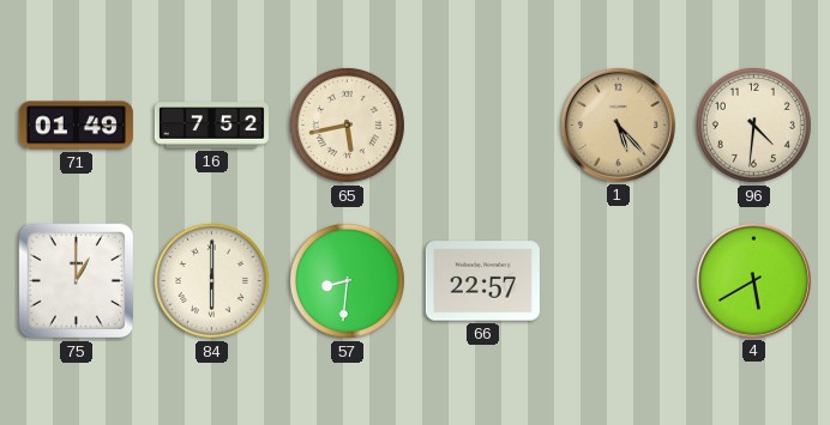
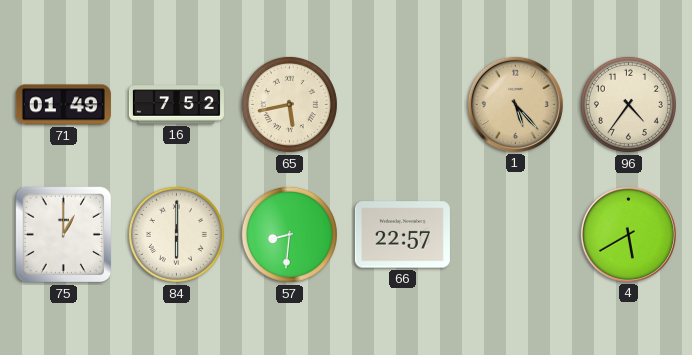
96: 4:31 -> 4:36 (628, 104)
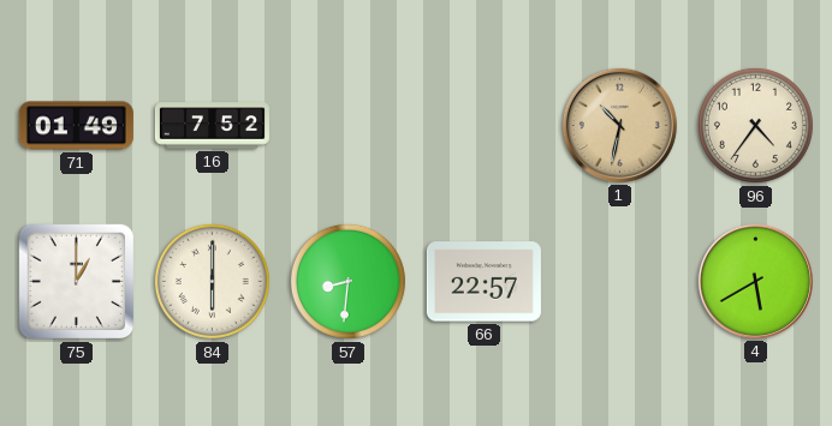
65: 5:43 -> none (289, 104)
1: 5:23 -> 10:32 (619, 125)
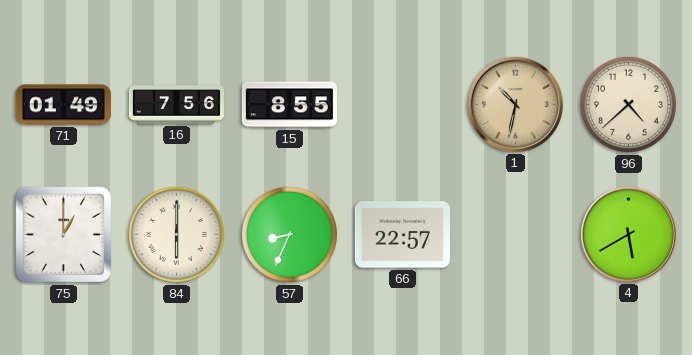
16: 7:52 -> 7:56 (176, 105)
15: none -> 8:55 (289, 105)
96: 4:36 -> 4:38 (628, 104)
57: 8:31 -> 8:34 (289, 234)
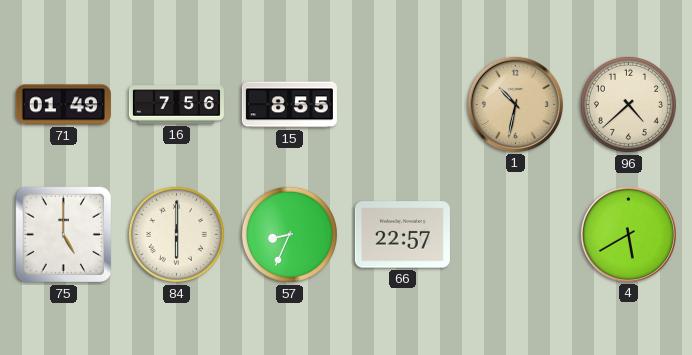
75: 1:00 -> 5:00 (64, 235)
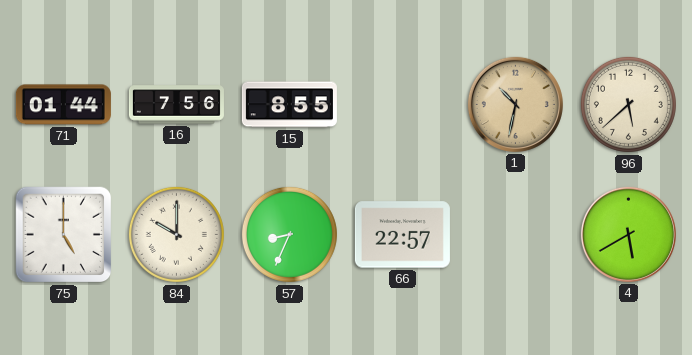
71: 01:49 -> 01:44 (63, 105)
96: 4:38 -> 5:38 (628, 104)
84: 6:00 -> 10:00 (176, 234)
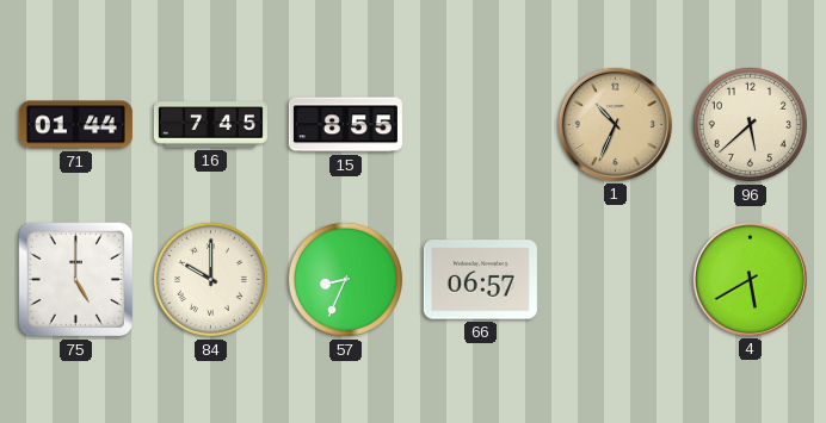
16: 7:56 -> 7:45 (210, 125)
1: 10:32 -> 10:34 (615, 124)
66: 22:57 -> 06:57 (480, 280)
